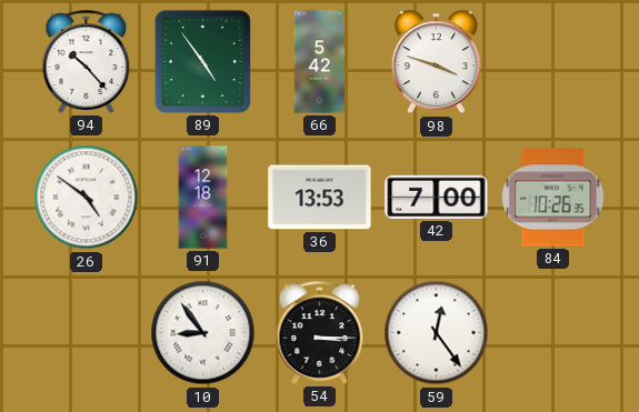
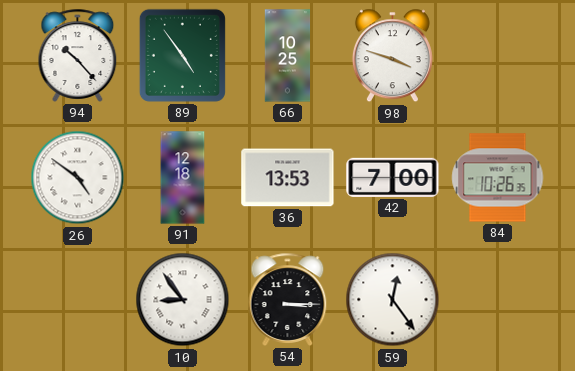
66: 5:42 -> 10:25 (288, 56)
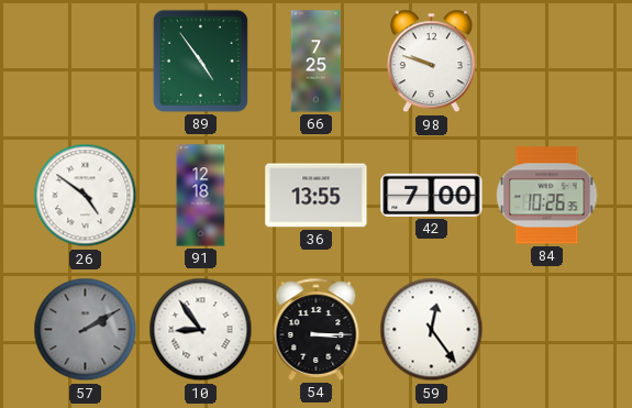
94: 10:23 -> none (78, 55)
66: 10:25 -> 7:25 (317, 62)
98: 3:48 -> 9:48 (431, 62)
36: 13:53 -> 13:55 (317, 196)
57: none -> 2:10 (86, 330)
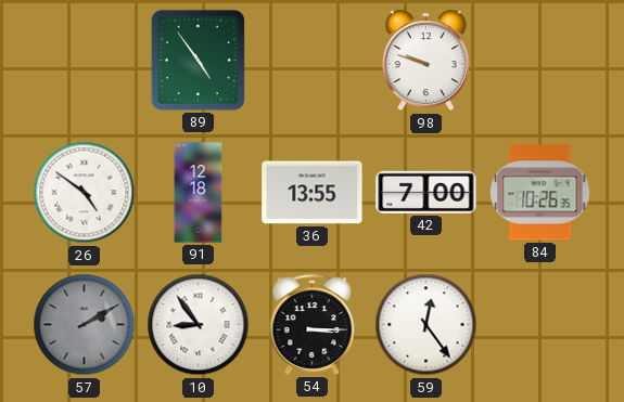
66: 7:25 -> none (317, 62)
